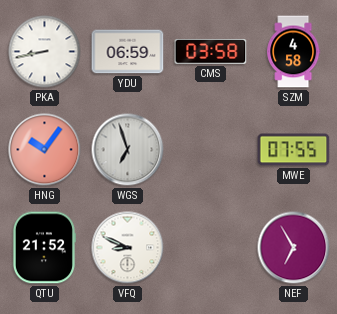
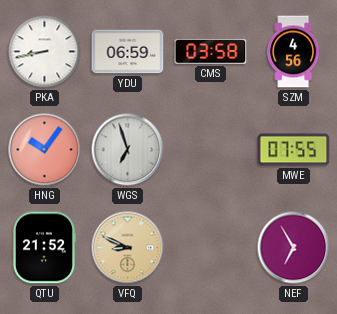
SZM: 4:58 -> 4:56 (294, 52)
VFQ dial: white -> champagne (128, 248)
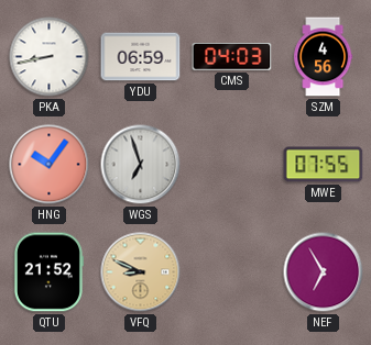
CMS: 03:58 -> 04:03 (232, 57)
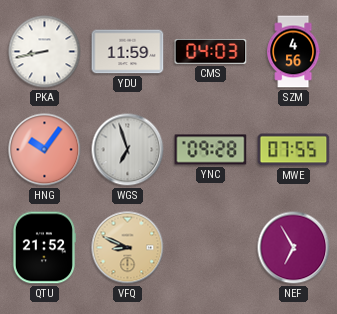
YDU: 06:59 -> 11:59 (128, 52)
YNC: none -> 09:28 (211, 150)
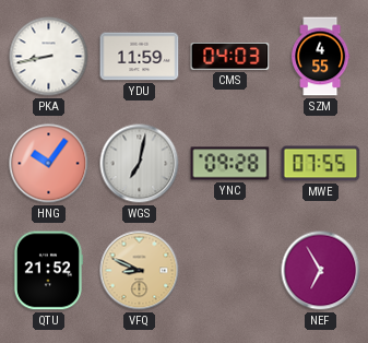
SZM: 4:56 -> 4:55 (321, 57)
WGS: 6:57 -> 7:02 (140, 164)
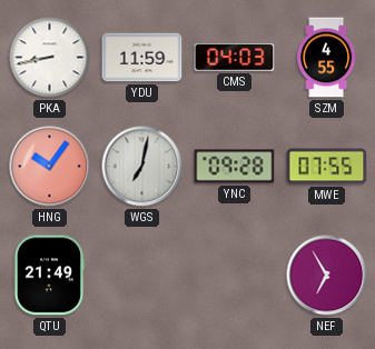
QTU: 21:52 -> 21:49 (48, 276)
VFQ: 8:49 -> none (140, 271)
